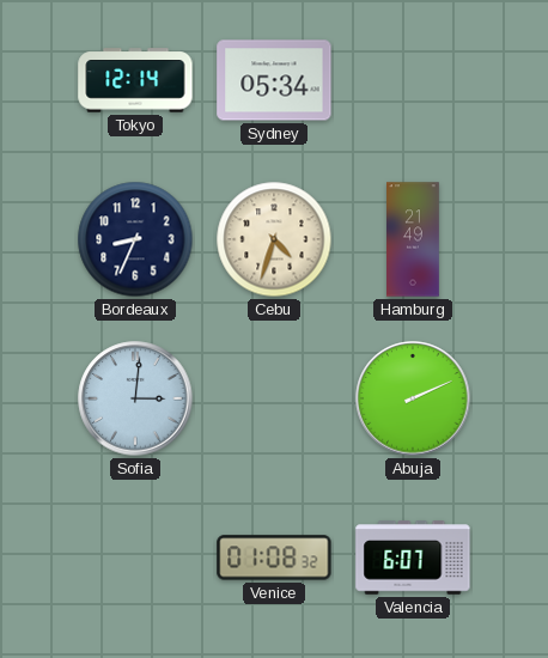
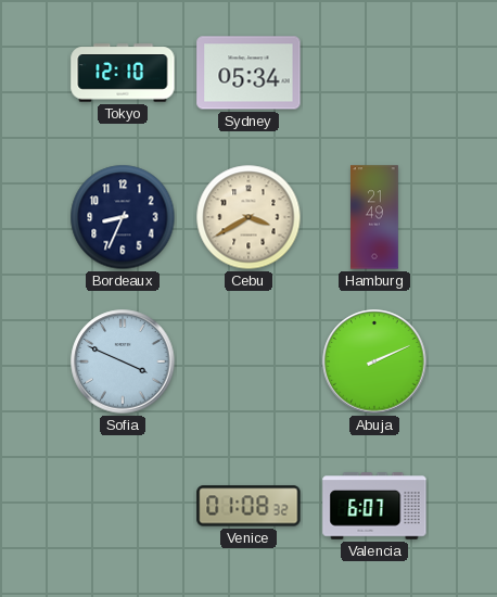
Tokyo: 12:14 -> 12:10 (123, 73)
Cebu: 4:33 -> 3:40 (248, 217)
Sofia: 3:01 -> 3:49 (123, 361)
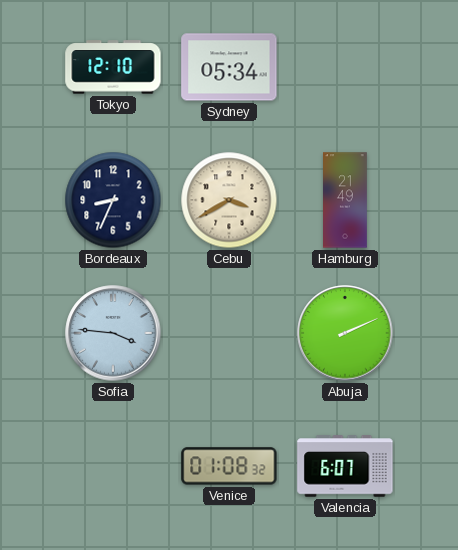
Sofia: 3:49 -> 3:46 (113, 333)
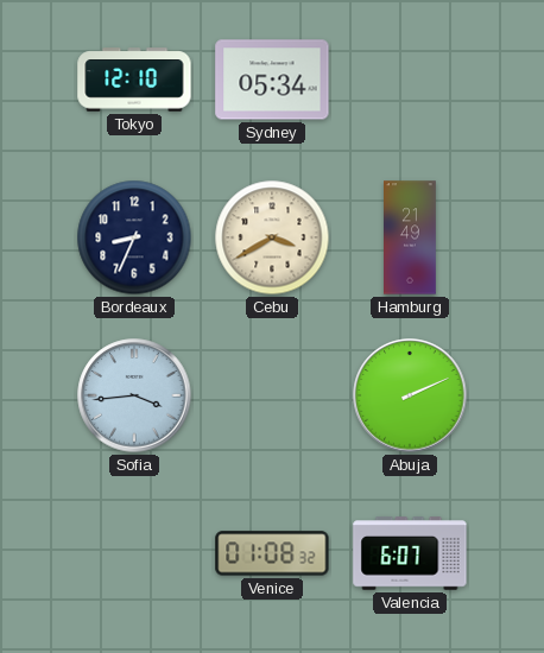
Sofia: 3:46 -> 3:44 (134, 395)
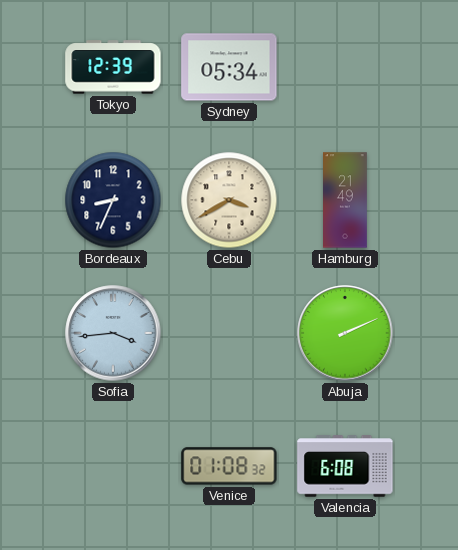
Tokyo: 12:10 -> 12:39 (113, 67)
Valencia: 6:07 -> 6:08 (345, 466)
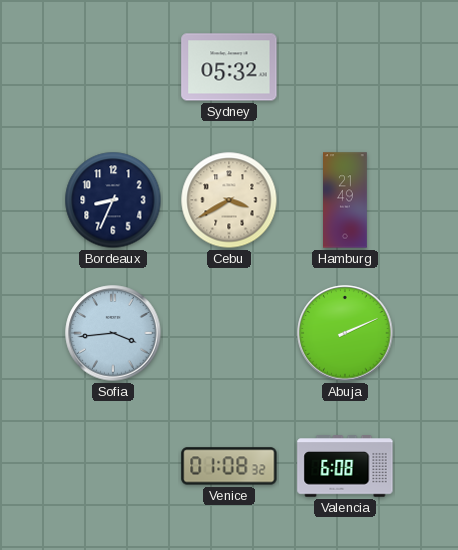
Tokyo: 12:39 -> none (113, 67)
Sydney: 05:34 -> 05:32 (229, 67)
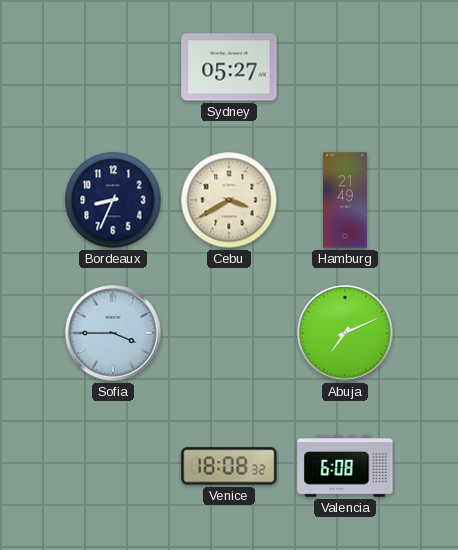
Sydney: 05:32 -> 05:27 (229, 67)
Sofia: 3:44 -> 3:45 (113, 333)
Abuja: 2:11 -> 7:11 (345, 333)
Venice: 01:08 -> 18:08 (229, 466)
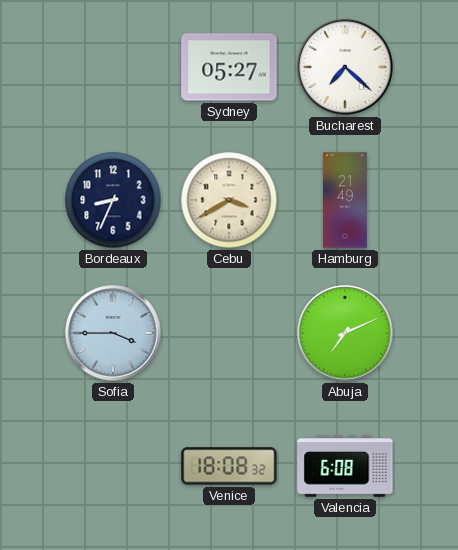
Bucharest: none -> 7:22 (345, 67)
